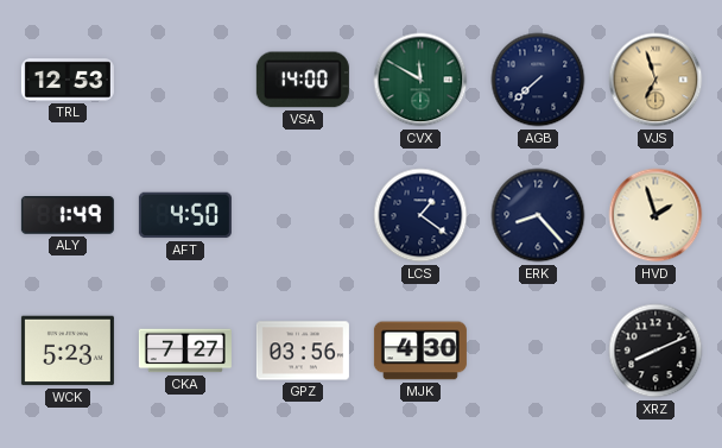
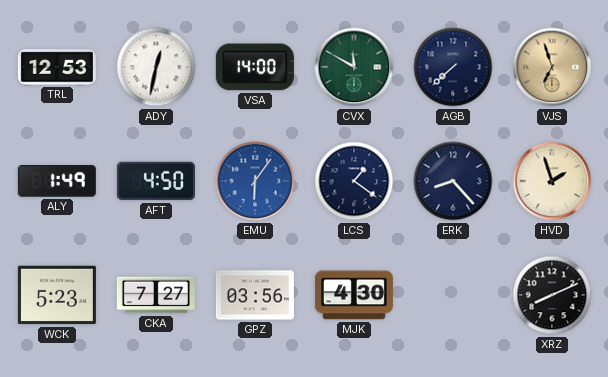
ADY: none -> 12:32 (156, 67)
EMU: none -> 6:06 (255, 181)
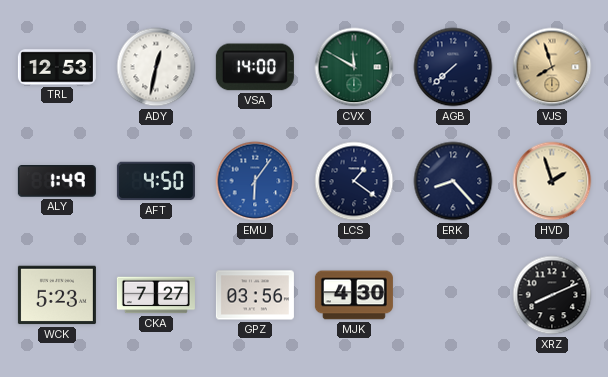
VJS: 6:57 -> 7:57 (552, 67)
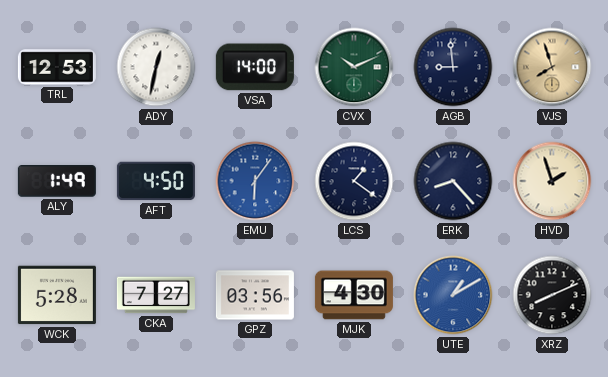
CVX: 11:50 -> 10:11 (354, 67)
AGB: 7:38 -> 8:59 (453, 67)
WCK: 5:23 -> 5:28 (57, 295)
UTE: none -> 1:10 (453, 295)
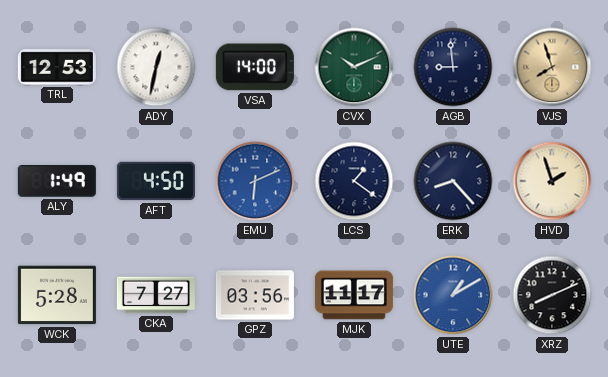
EMU: 6:06 -> 6:11 (255, 181)
MJK: 4:30 -> 11:17 (354, 295)
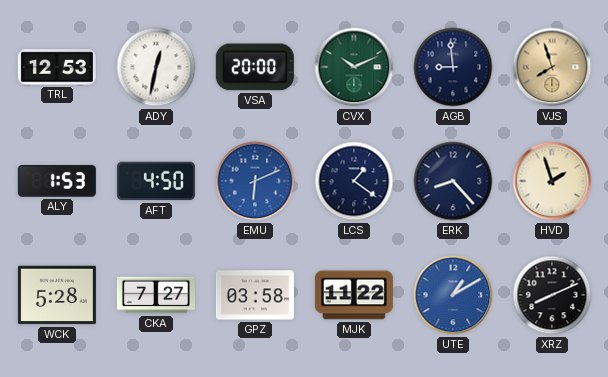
VSA: 14:00 -> 20:00 (255, 67)
ALY: 1:49 -> 1:53 (57, 181)
GPZ: 03:56 -> 03:58 (255, 295)
MJK: 11:17 -> 11:22 (354, 295)
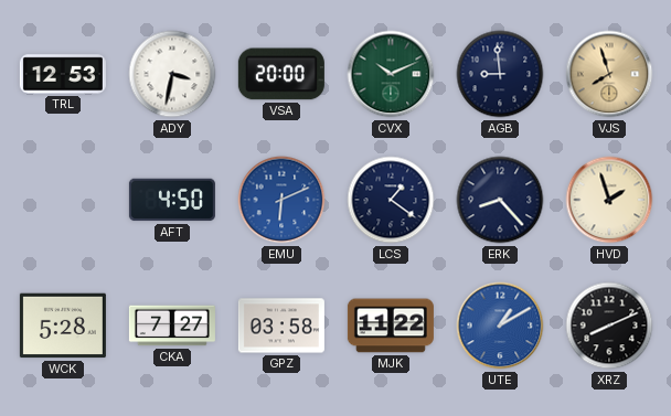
ADY: 12:32 -> 3:32 (172, 74)
ALY: 1:53 -> none (57, 181)
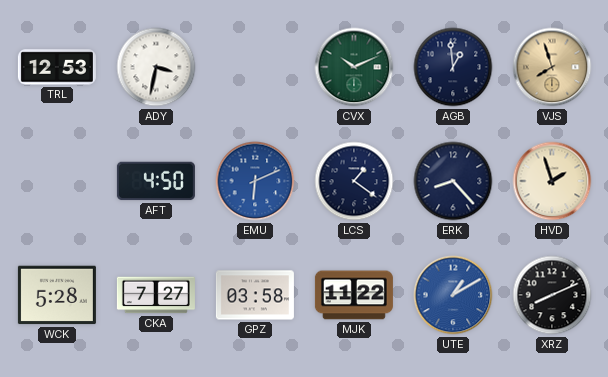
VSA: 20:00 -> none (281, 74)
AGB: 8:59 -> 12:59 (453, 67)
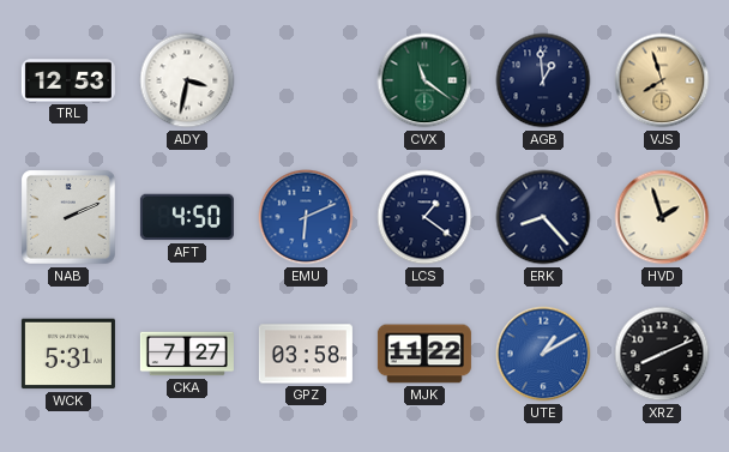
CVX: 10:11 -> 11:21 (424, 80)
NAB: none -> 2:11 (68, 217)
WCK: 5:28 -> 5:31 (68, 354)
